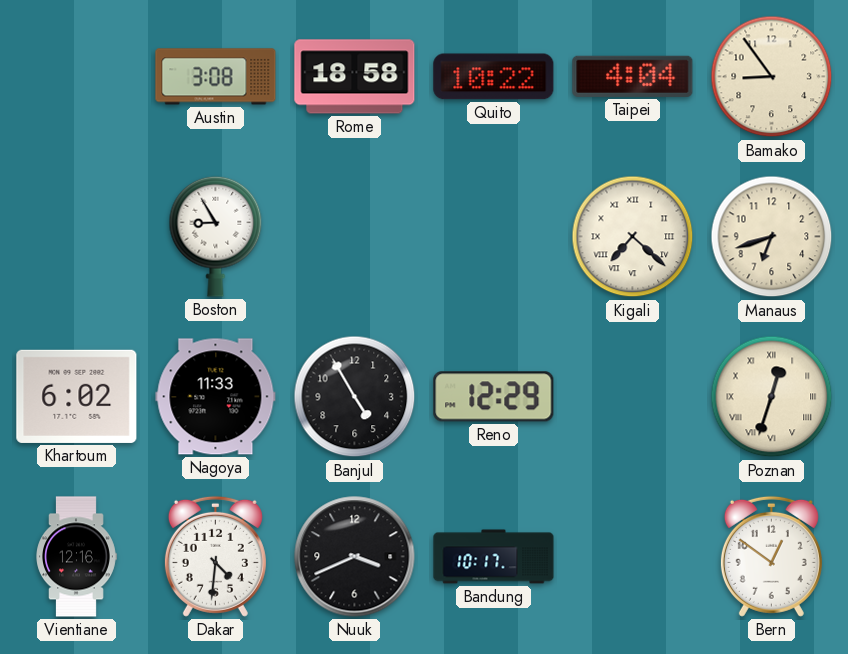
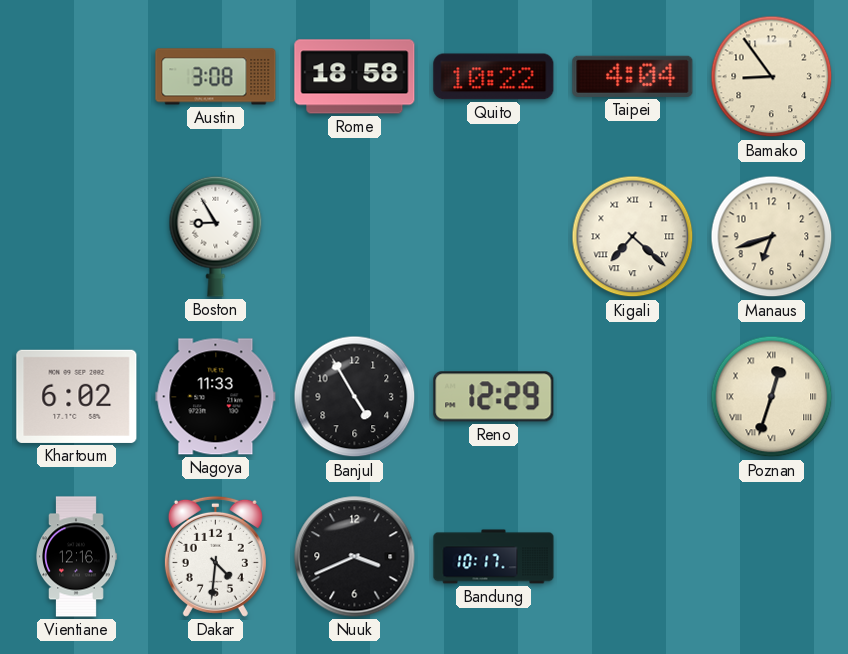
Bern: 12:51 -> none (771, 556)
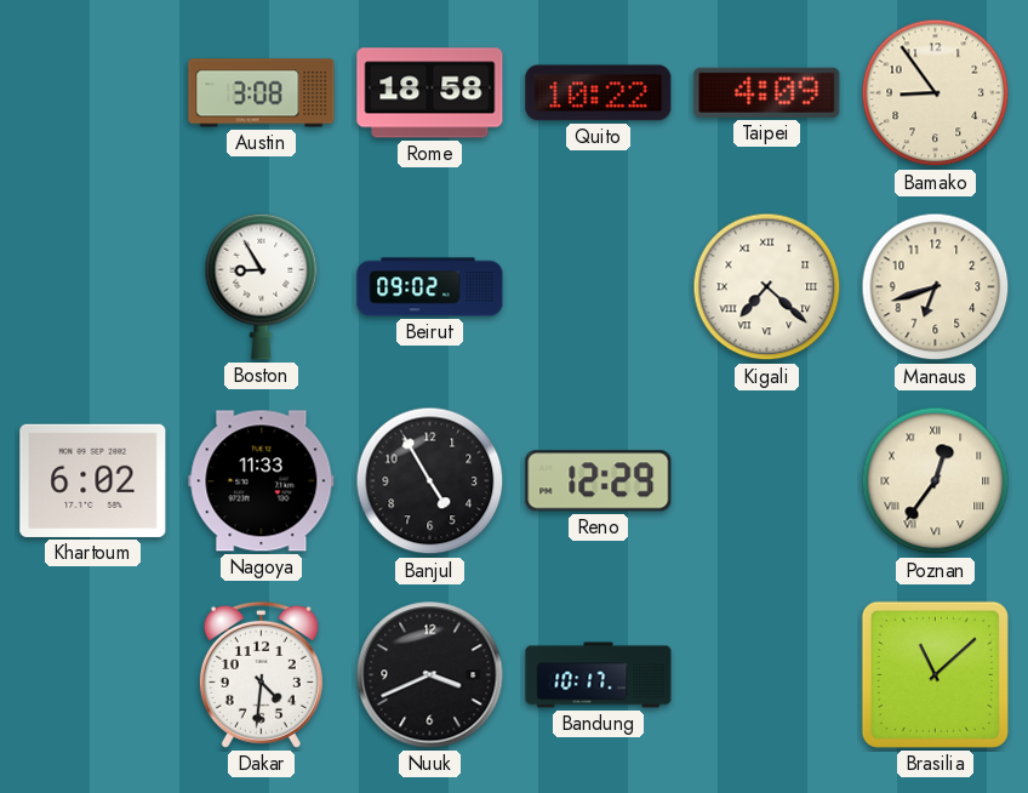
Taipei: 4:04 -> 4:09 (767, 92)
Beirut: none -> 09:02 (430, 287)
Poznan: 12:33 -> 12:36 (936, 481)
Vientiane: 12:16 -> none (76, 557)
Brasilia: none -> 11:08 (935, 674)
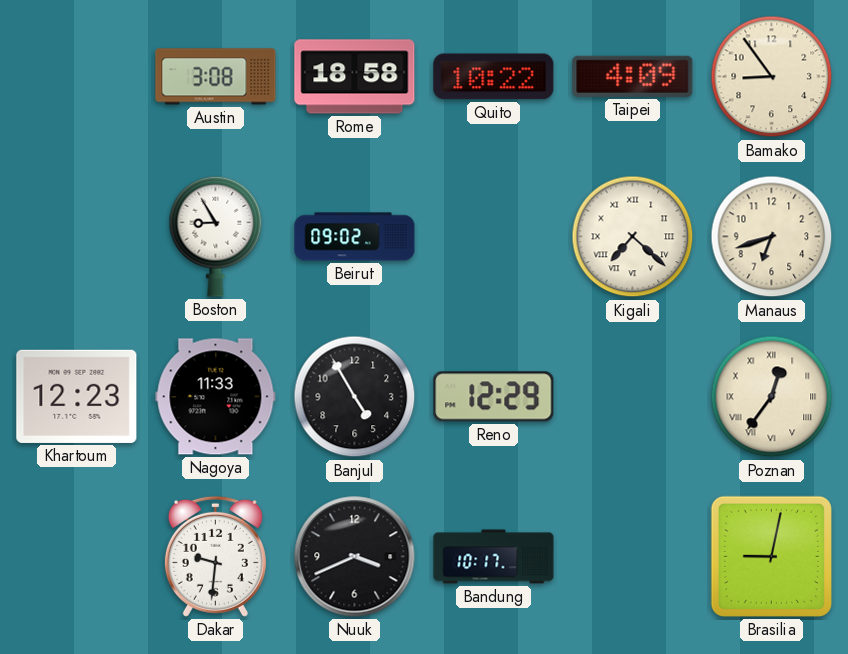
Khartoum: 6:02 -> 12:23 (77, 396)
Dakar: 4:31 -> 9:31 (215, 556)
Brasilia: 11:08 -> 9:02 (771, 556)
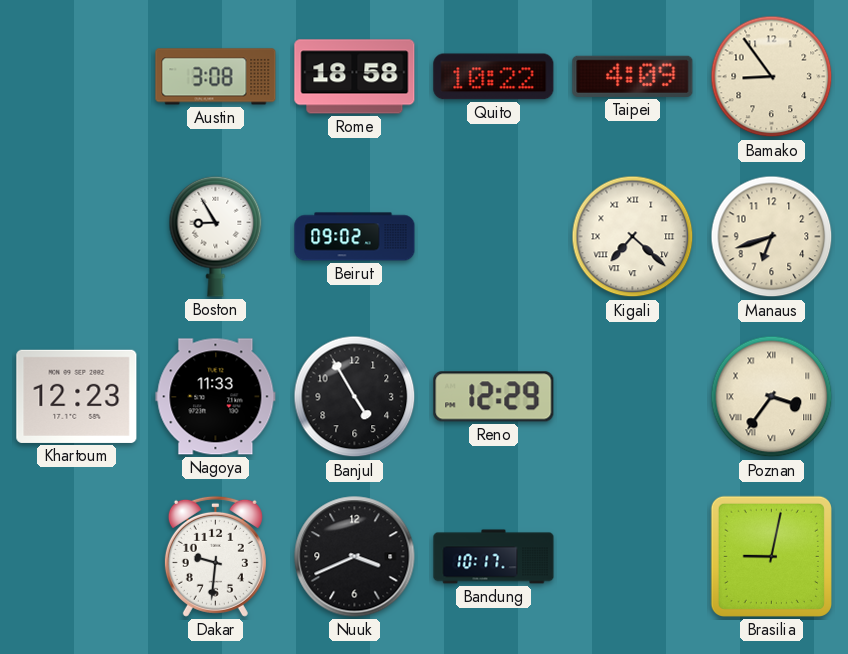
Poznan: 12:36 -> 3:36 (772, 397)
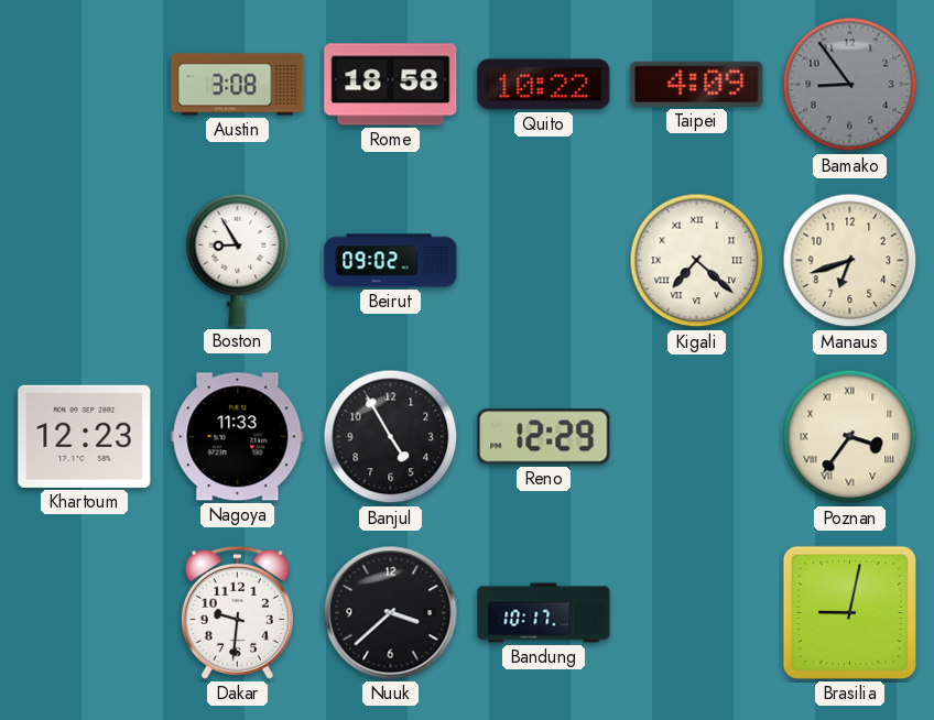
Bamako dial: cream -> grey (850, 85)
Nuuk: 3:41 -> 3:38 (391, 613)
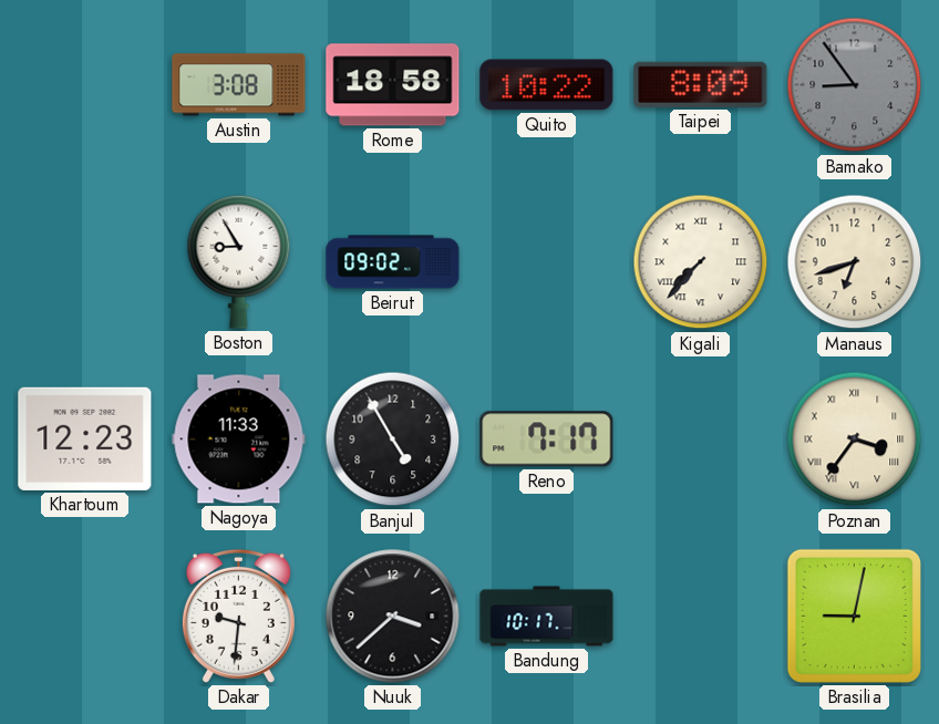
Taipei: 4:09 -> 8:09 (701, 84)
Kigali: 7:22 -> 7:37 (701, 262)
Reno: 12:29 -> 7:17 (547, 439)
